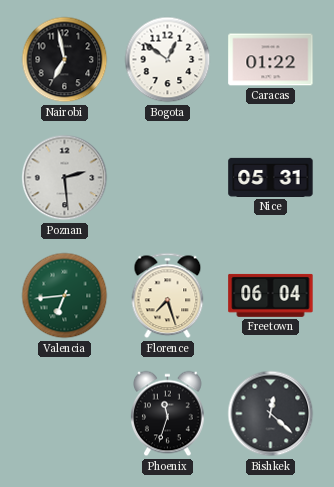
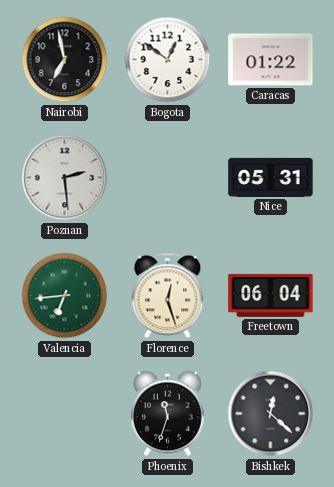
Florence: 7:27 -> 12:27 (168, 296)
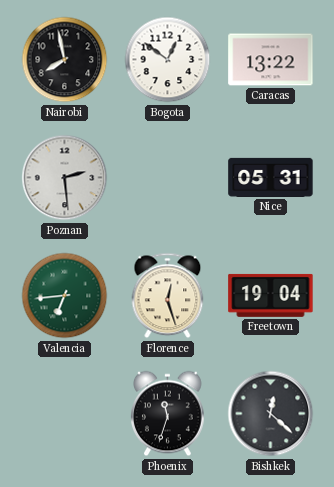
Nairobi: 6:58 -> 7:58 (65, 60)
Caracas: 01:22 -> 13:22 (271, 60)
Freetown: 06:04 -> 19:04 (271, 295)
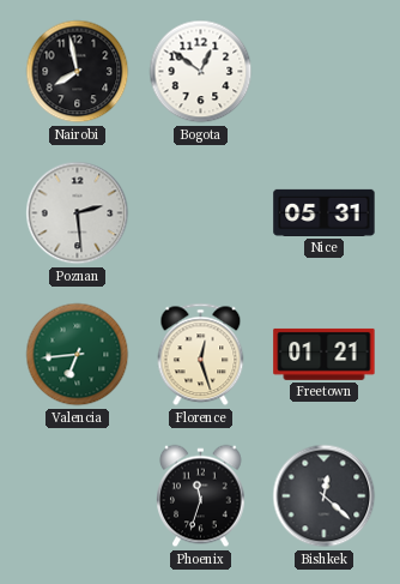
Caracas: 13:22 -> none (271, 60)
Freetown: 19:04 -> 01:21 (325, 354)
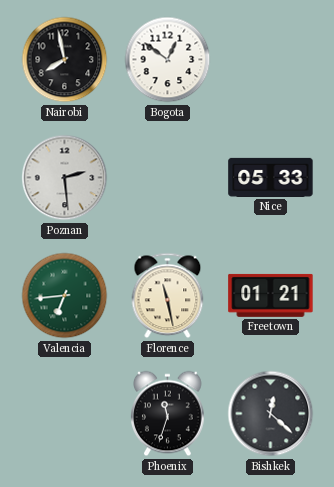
Nice: 05:31 -> 05:33 (271, 177)
Florence: 12:27 -> 11:28 (168, 296)
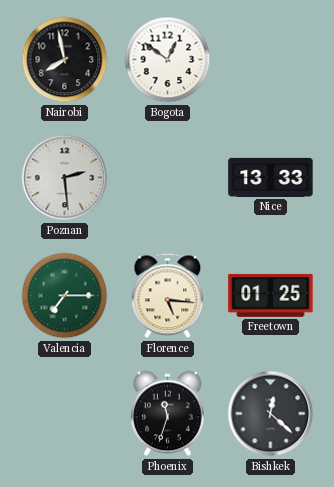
Nice: 05:33 -> 13:33 (271, 177)
Valencia: 6:44 -> 7:15 (65, 296)
Florence: 11:28 -> 5:16 (168, 296)
Freetown: 01:21 -> 01:25 (271, 295)
